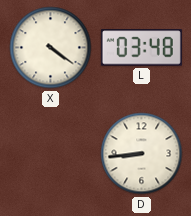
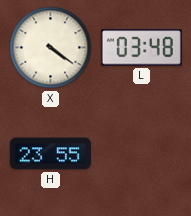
H: none -> 23:55 (50, 154)
D: 8:44 -> none (142, 154)
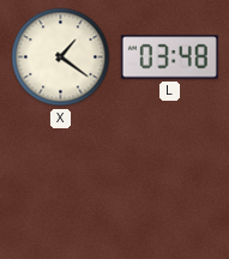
X: 4:21 -> 1:21 (61, 58)
H: 23:55 -> none (50, 154)
